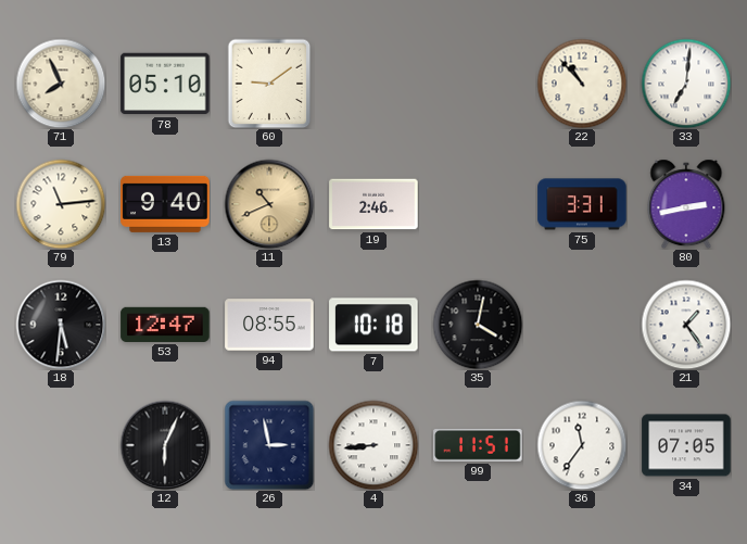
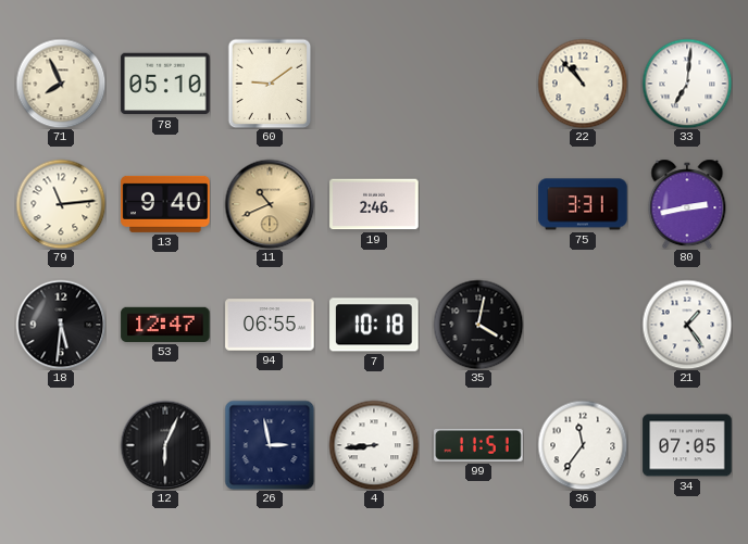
94: 08:55 -> 06:55 (270, 325)
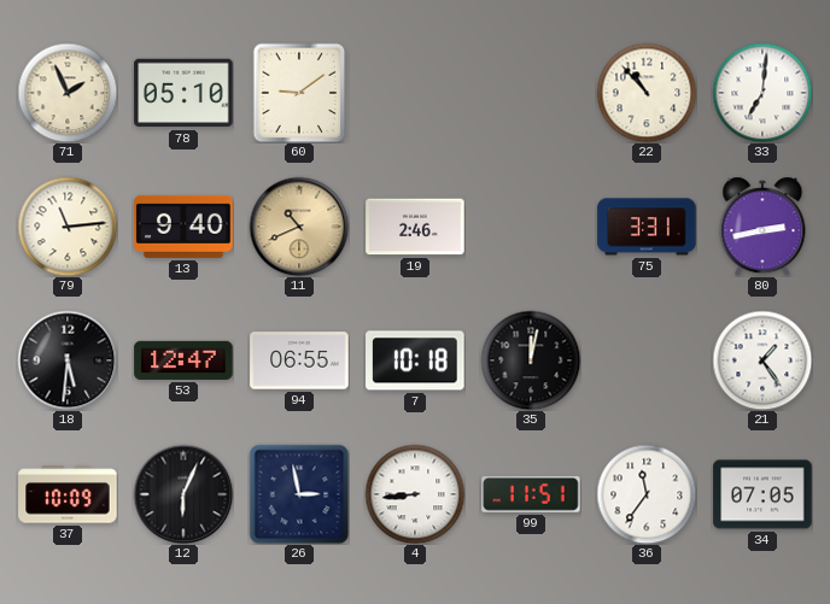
71: 7:56 -> 1:56 (68, 93)
35: 4:02 -> 12:02 (531, 360)
37: none -> 10:09 (68, 494)
